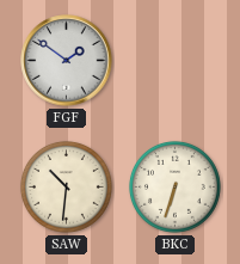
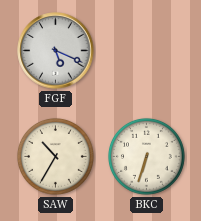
FGF: 1:51 -> 5:19 (56, 51)
SAW: 10:31 -> 10:35 (55, 156)
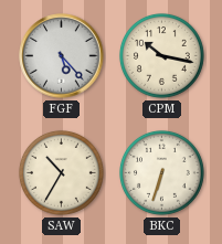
FGF: 5:19 -> 5:23 (62, 56)
CPM: none -> 10:17 (161, 55)
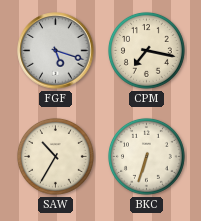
FGF: 5:23 -> 5:18 (56, 51)
CPM: 10:17 -> 7:17 (146, 50)
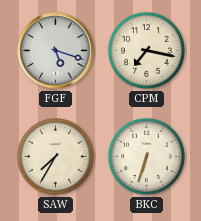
SAW: 10:35 -> 7:35 (55, 156)
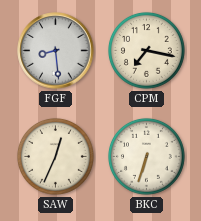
FGF: 5:18 -> 8:29 (56, 51)
SAW: 7:35 -> 12:34 (55, 156)
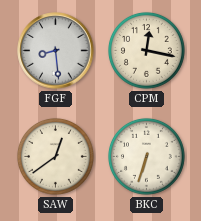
CPM: 7:17 -> 12:17 (146, 50)
SAW: 12:34 -> 12:39 (55, 156)
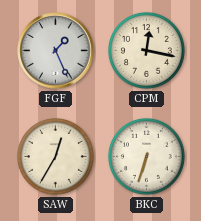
FGF: 8:29 -> 1:26 (56, 51)
SAW: 12:39 -> 12:35 (55, 156)
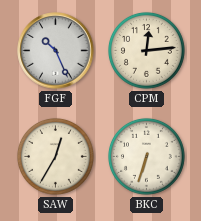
FGF: 1:26 -> 10:26 (56, 51)
CPM: 12:17 -> 12:14 (146, 50)
